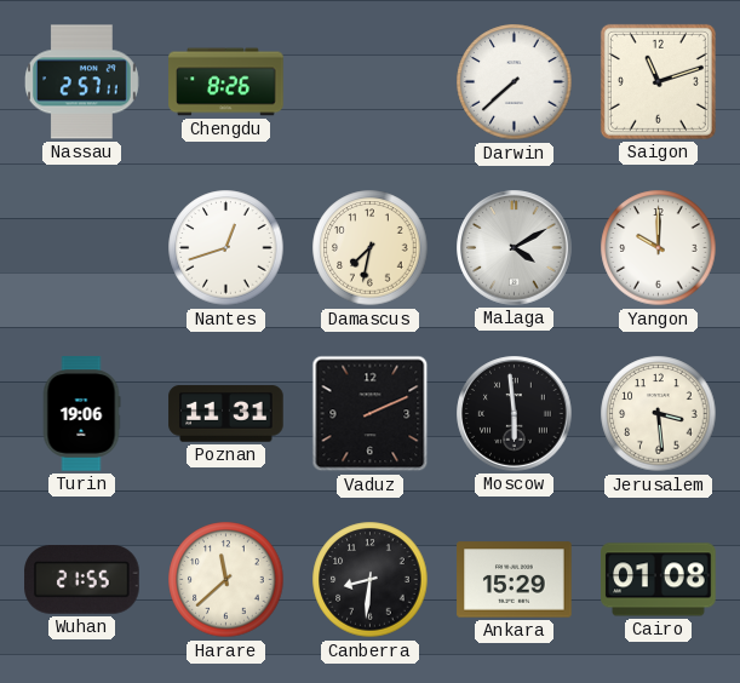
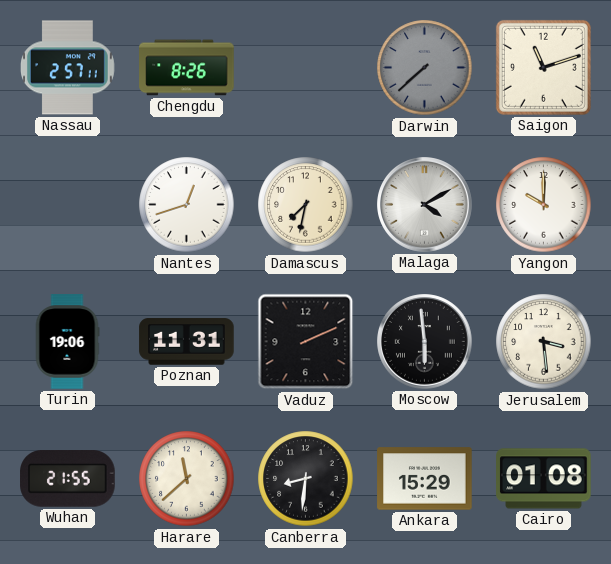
Darwin dial: white -> grey (425, 68)
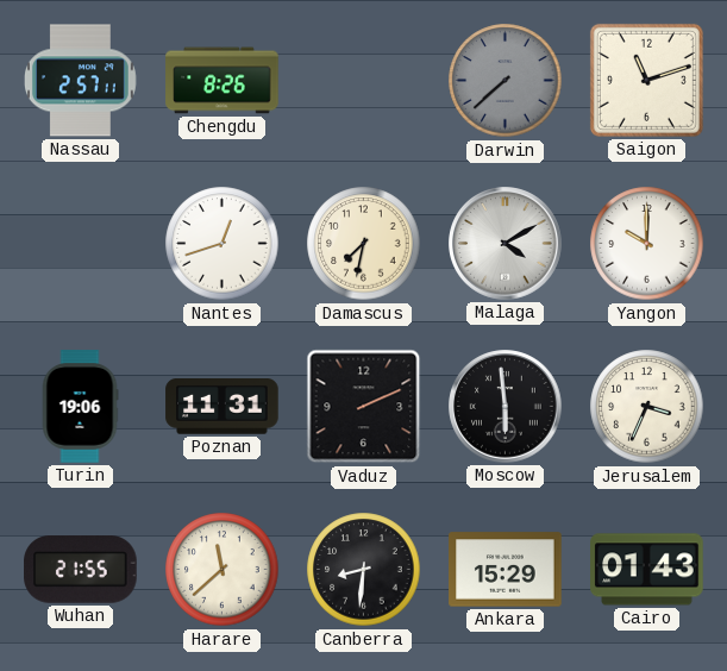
Jerusalem: 3:29 -> 3:34 (647, 407)
Cairo: 01:08 -> 01:43 (647, 570)
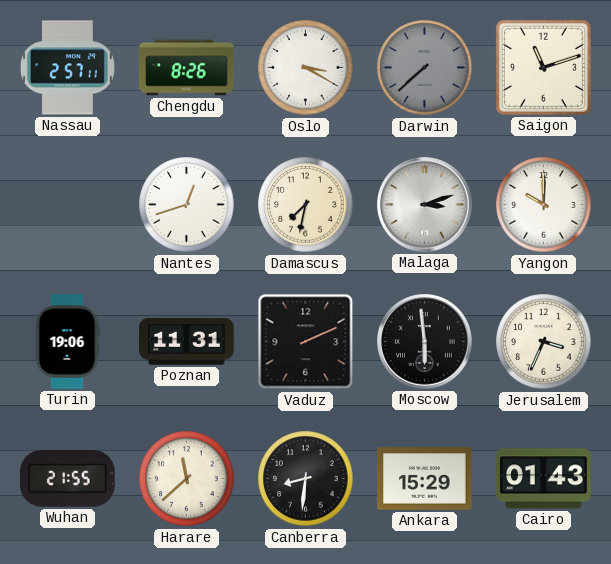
Oslo: none -> 3:20 (306, 68)
Malaga: 4:10 -> 3:12 (425, 205)
